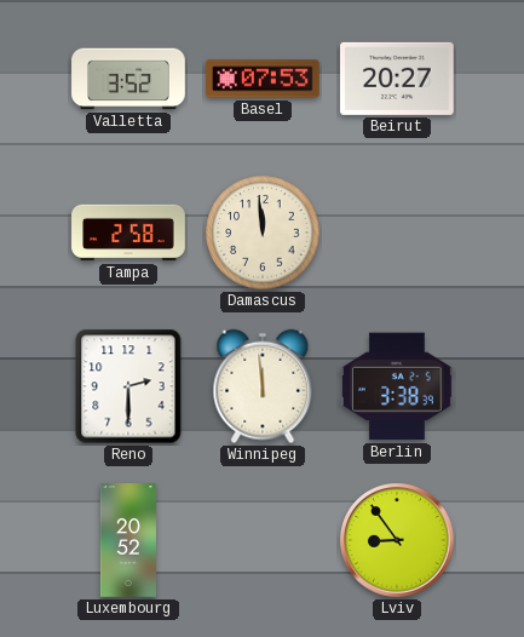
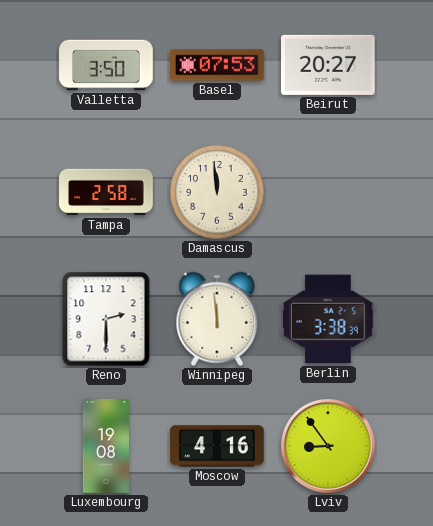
Valletta: 3:52 -> 3:50 (106, 65)
Luxembourg: 20:52 -> 19:08 (106, 446)
Moscow: none -> 4:16 (217, 446)
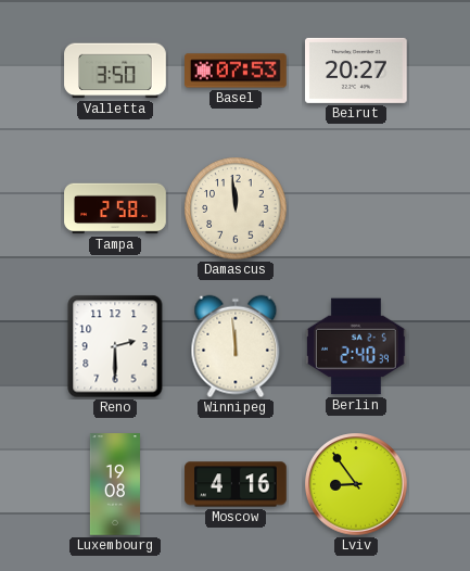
Berlin: 3:38 -> 2:40 (357, 346)
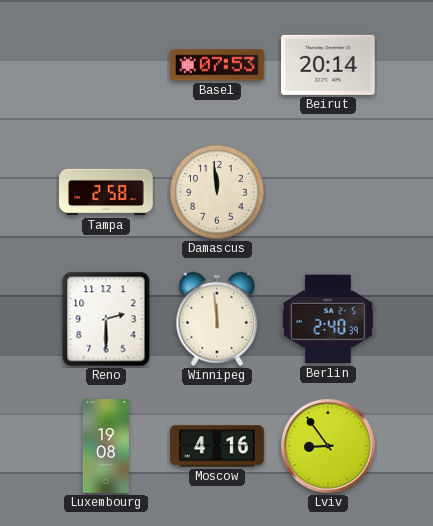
Valletta: 3:50 -> none (115, 71)
Beirut: 20:27 -> 20:14 (329, 65)
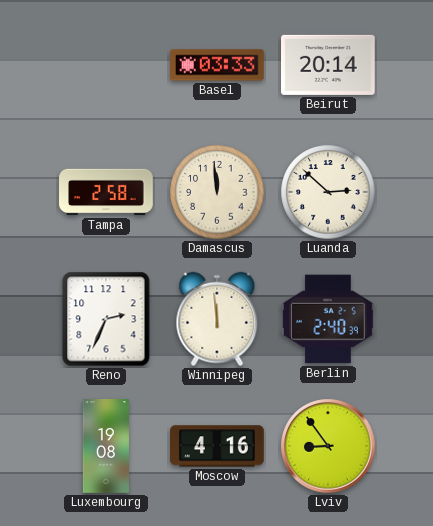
Basel: 07:53 -> 03:33 (218, 65)
Luanda: none -> 2:52 (328, 192)
Reno: 2:30 -> 2:34 (106, 319)
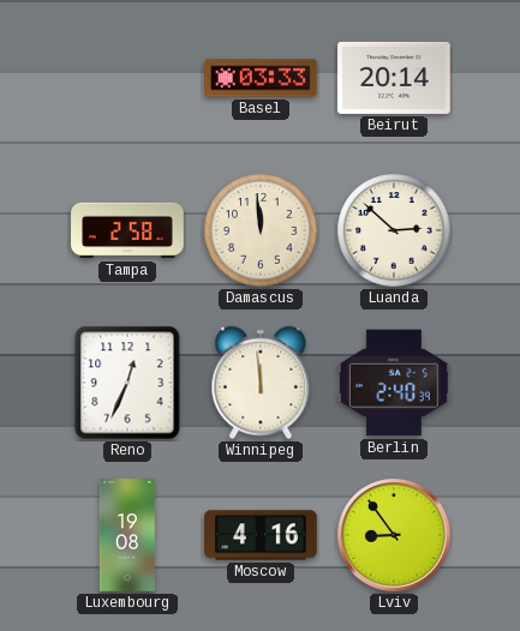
Reno: 2:34 -> 12:34 (127, 383)
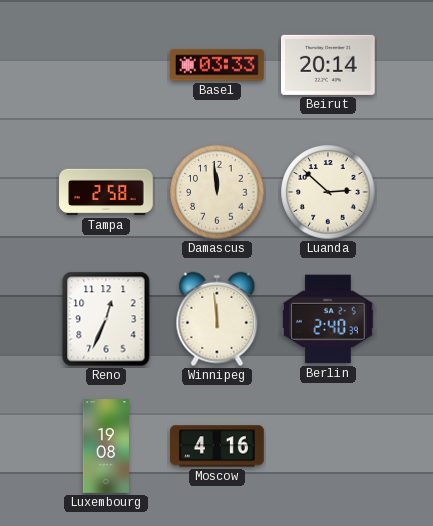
Lviv: 8:54 -> none (394, 535)
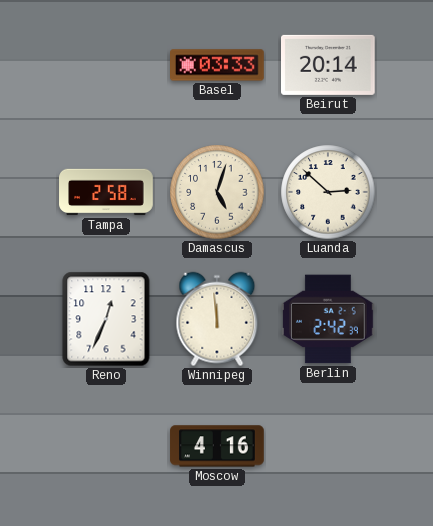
Damascus: 11:59 -> 5:03 (217, 192)
Berlin: 2:40 -> 2:42 (329, 319)
Luxembourg: 19:08 -> none (106, 446)
